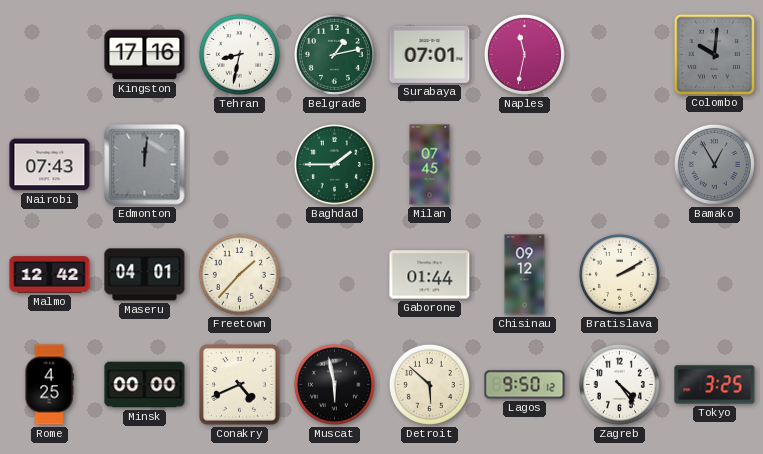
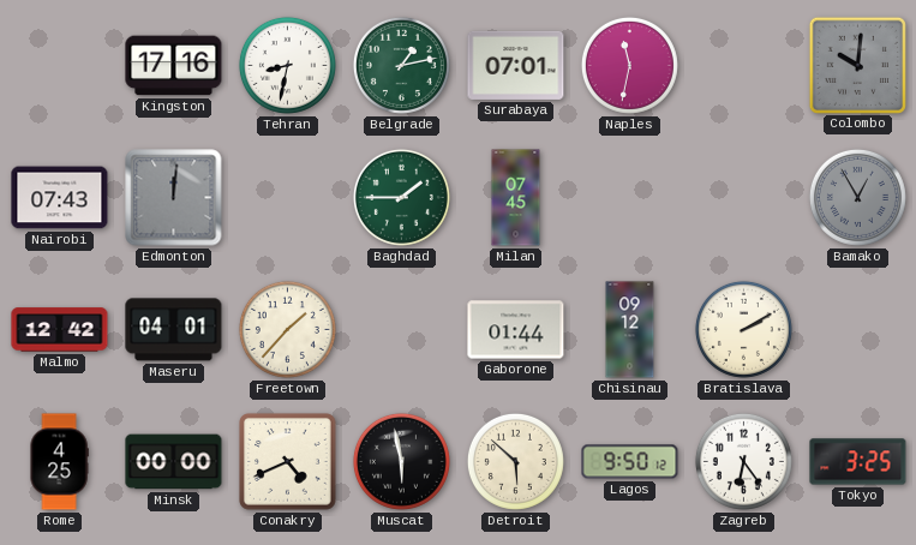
Zagreb: 4:24 -> 6:24 (743, 461)
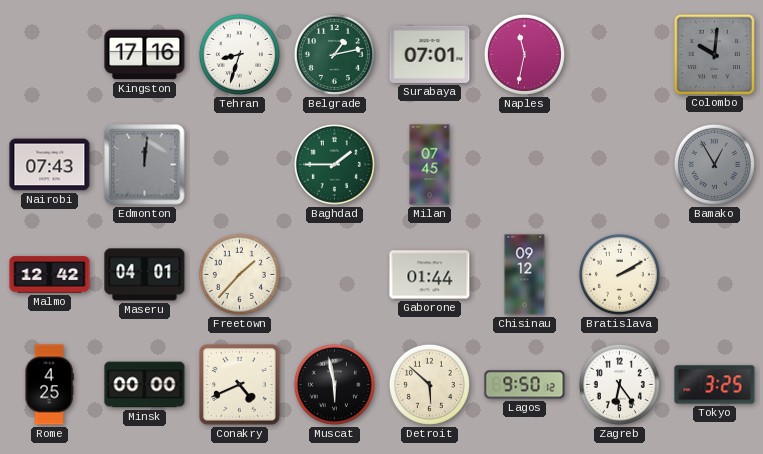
Tehran: 8:32 -> 8:33 (239, 54)
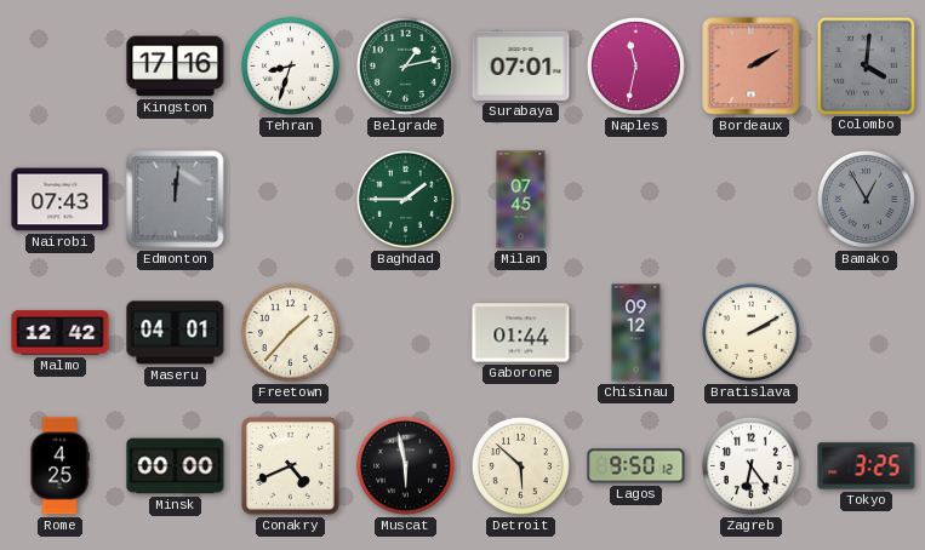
Bordeaux: none -> 2:10 (752, 67)
Colombo: 10:01 -> 4:01 (866, 65)
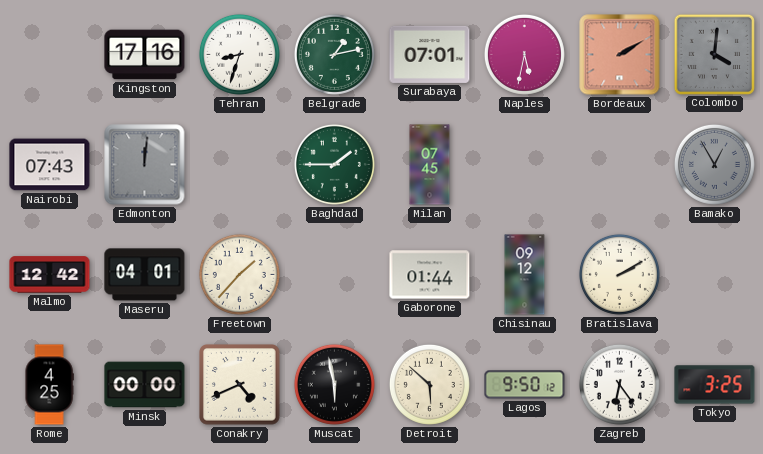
Naples: 11:32 -> 5:32 (524, 54)
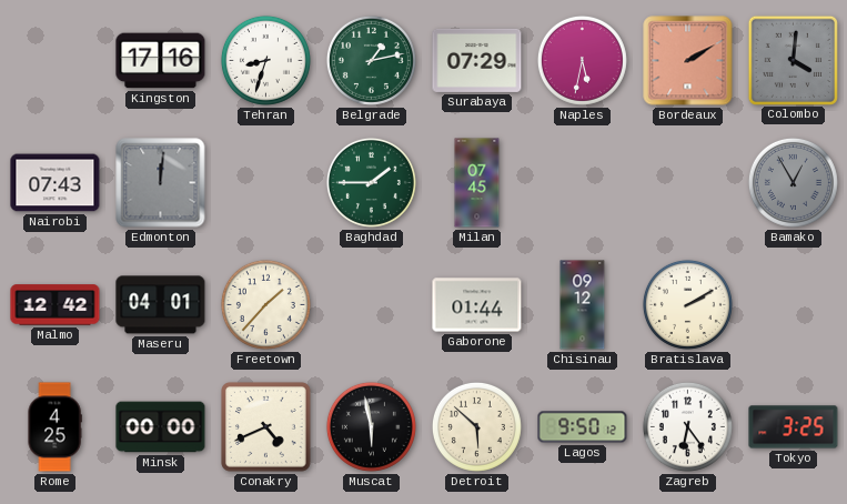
Surabaya: 07:01 -> 07:29 (477, 60)
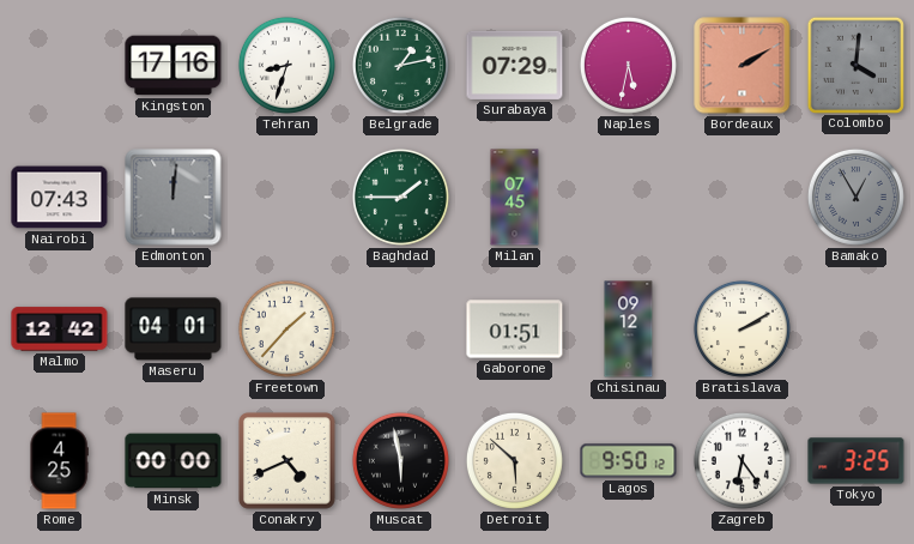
Gaborone: 01:44 -> 01:51 (515, 330)
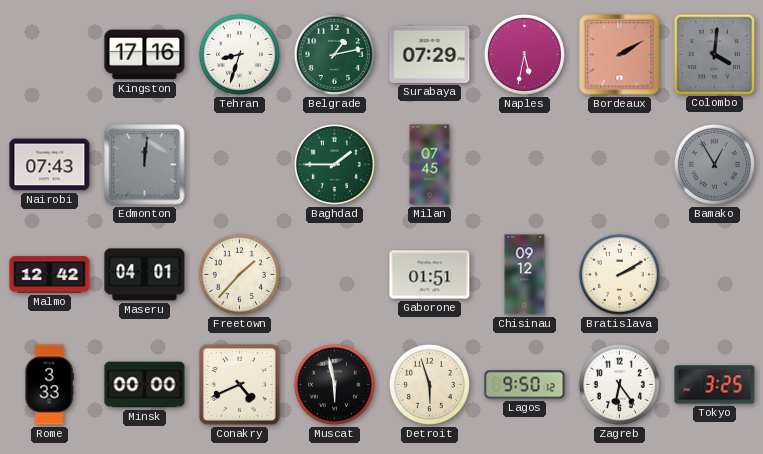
Rome: 4:25 -> 3:33 (49, 385)
Detroit: 5:52 -> 5:57 (429, 384)
